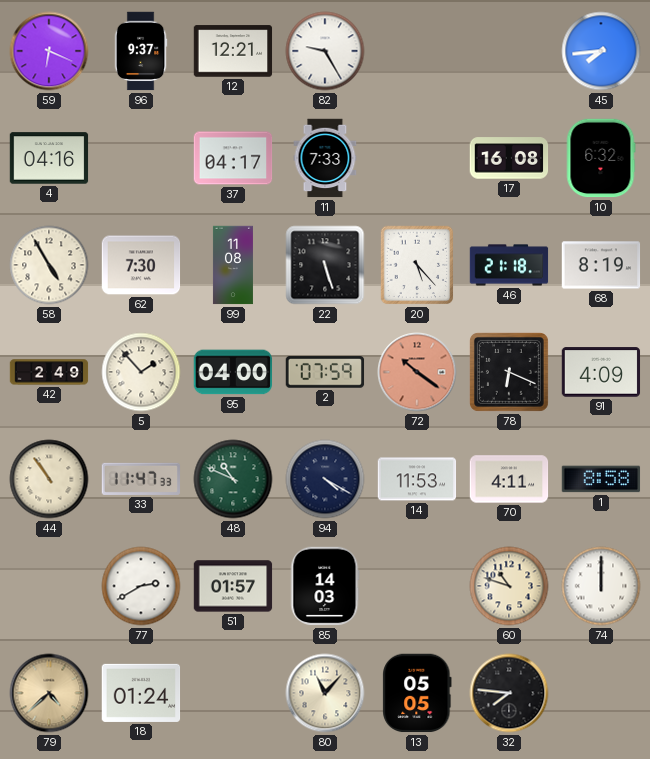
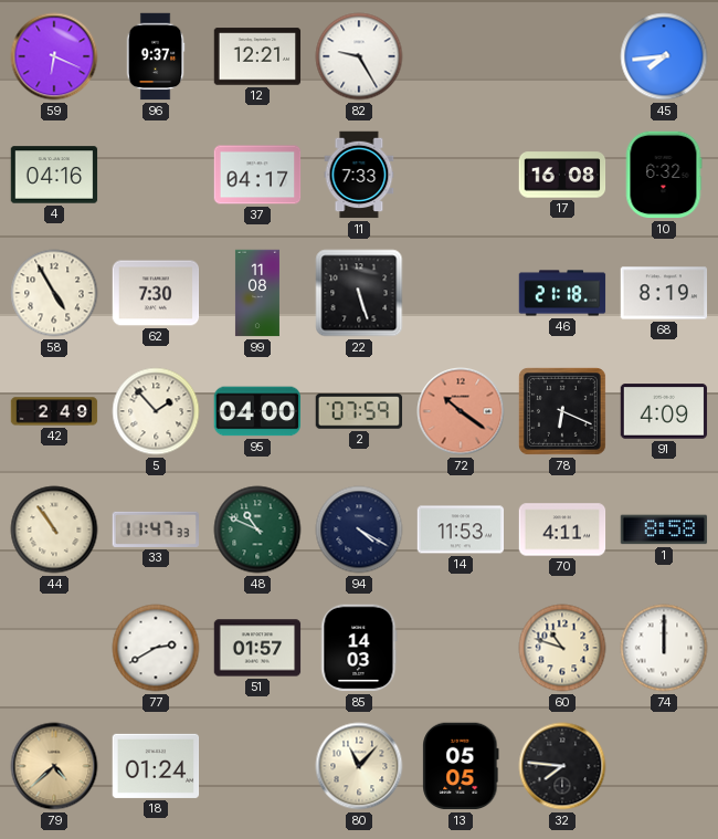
20: 5:23 -> none (417, 265)
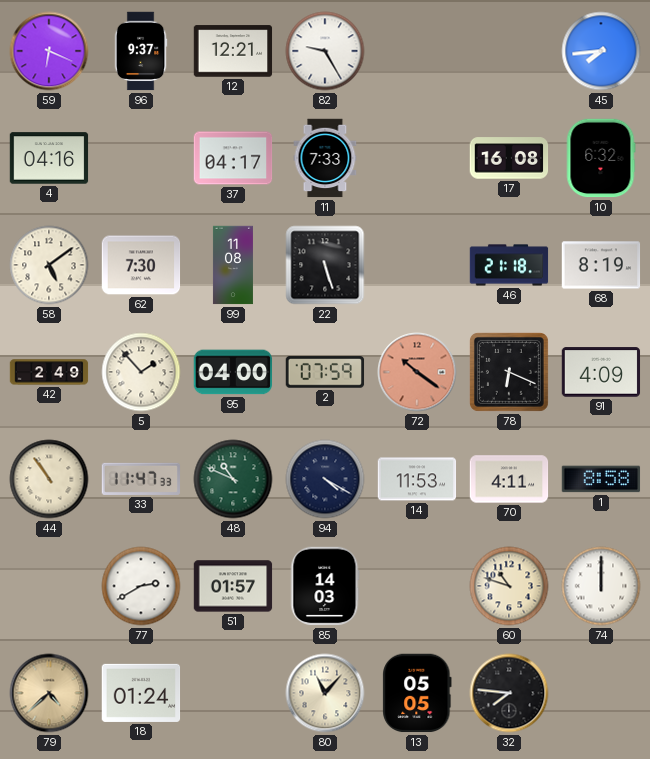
58: 4:55 -> 5:09 (49, 265)
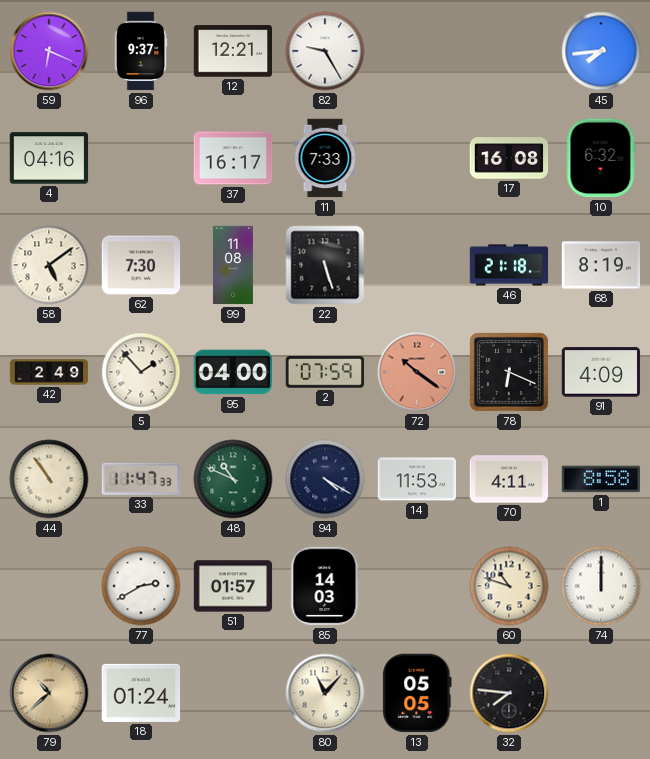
37: 04:17 -> 16:17 (233, 158)
79: 4:38 -> 10:38 (49, 693)
